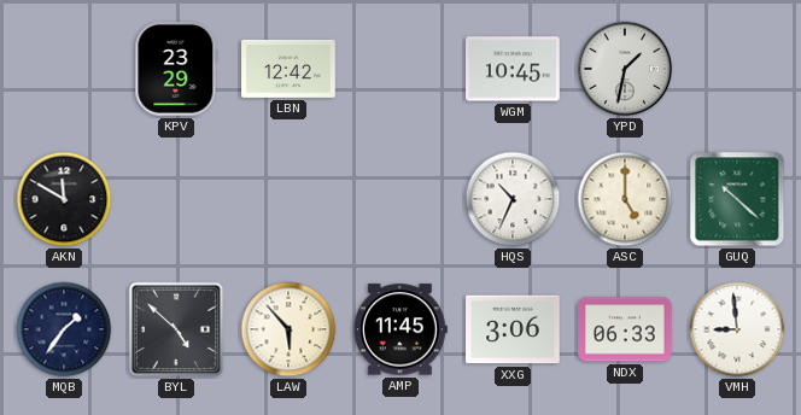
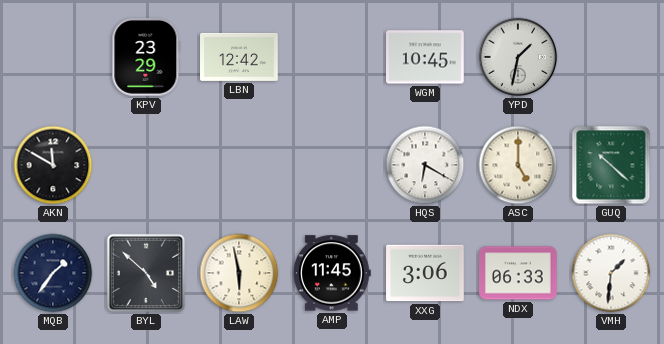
HQS: 10:34 -> 6:20 (425, 165)
LAW: 5:53 -> 5:58 (239, 273)
VMH: 8:59 -> 1:31 (611, 273)
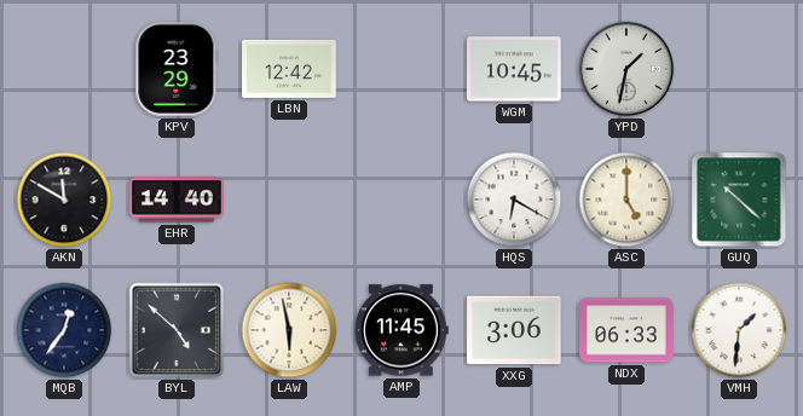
EHR: none -> 14:40 (177, 200)
MQB: 1:36 -> 12:36 (64, 330)
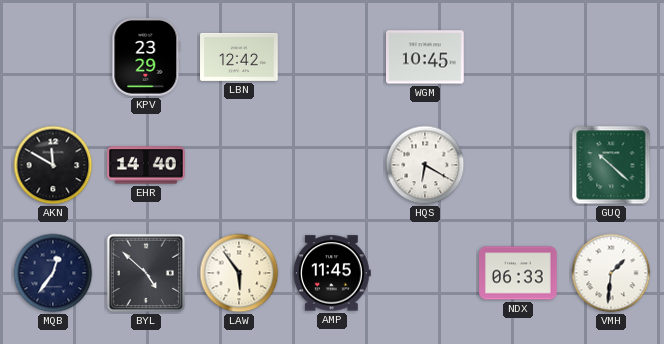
YPD: 1:32 -> none (626, 69)
ASC: 5:00 -> none (626, 200)
LAW: 5:58 -> 5:54 (239, 273)
XXG: 3:06 -> none (514, 330)
